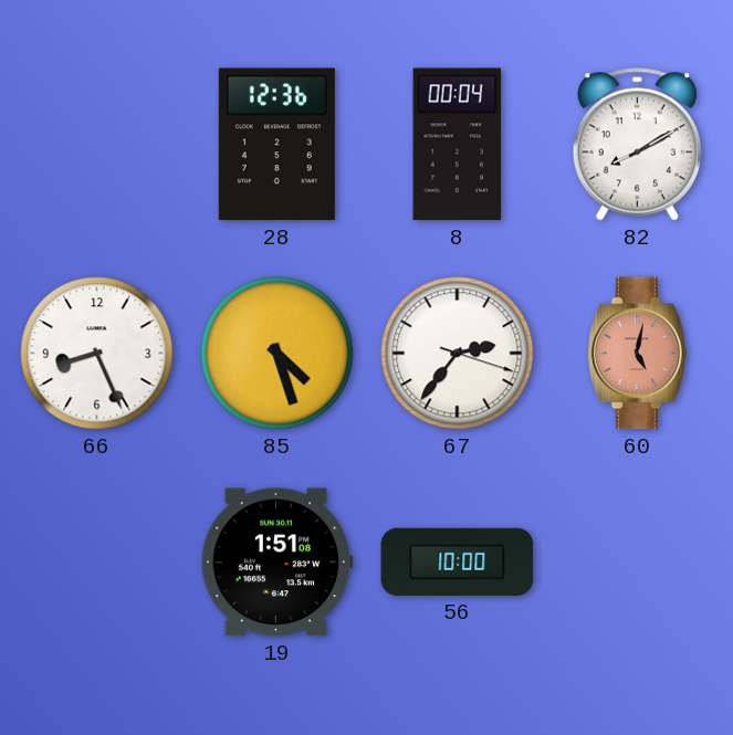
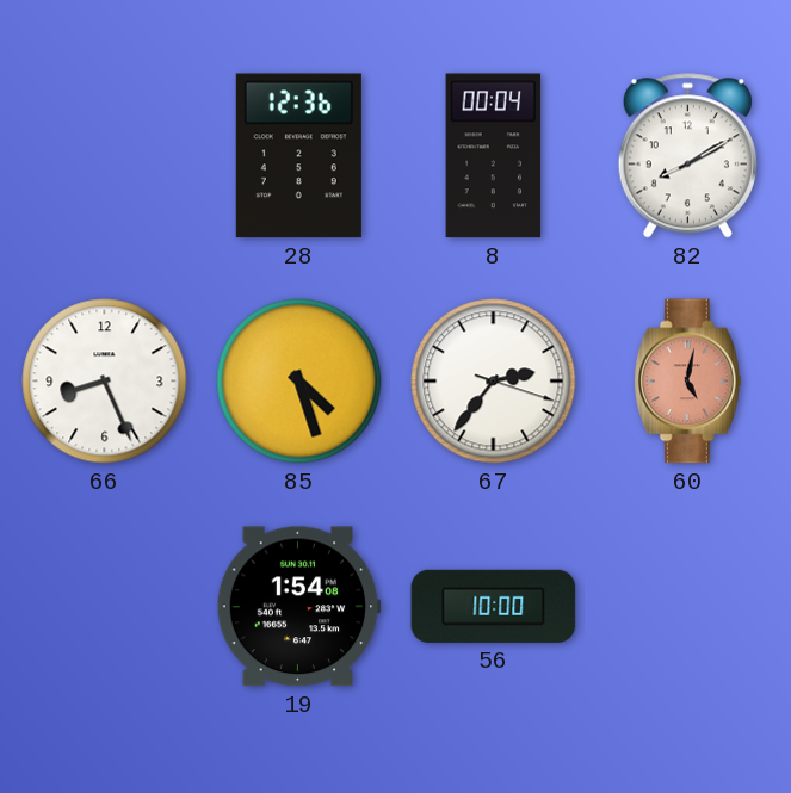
19: 1:51 -> 1:54 (298, 607)
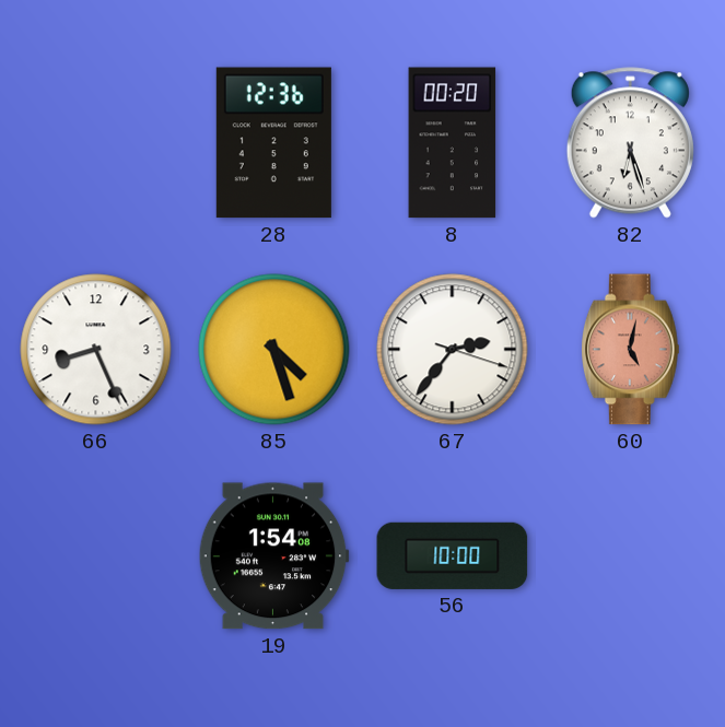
8: 00:04 -> 00:20 (453, 143)
82: 8:10 -> 6:27 (630, 143)
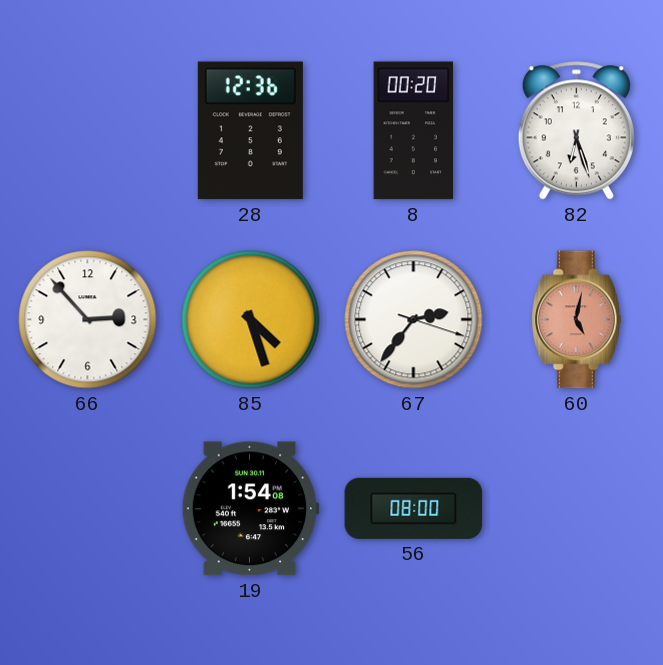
66: 8:26 -> 2:53 (88, 320)
56: 10:00 -> 08:00 (414, 508)
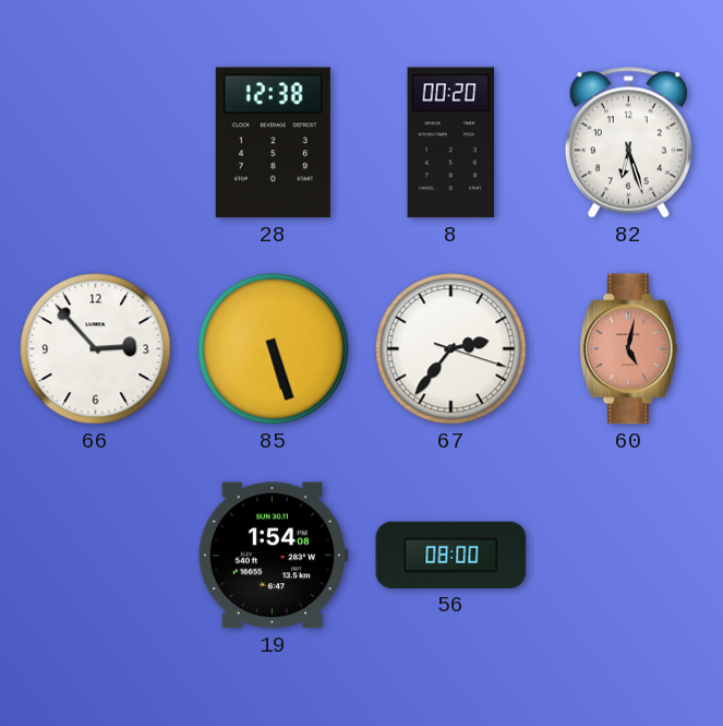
28: 12:36 -> 12:38 (273, 143)
85: 4:27 -> 5:27 (274, 349)
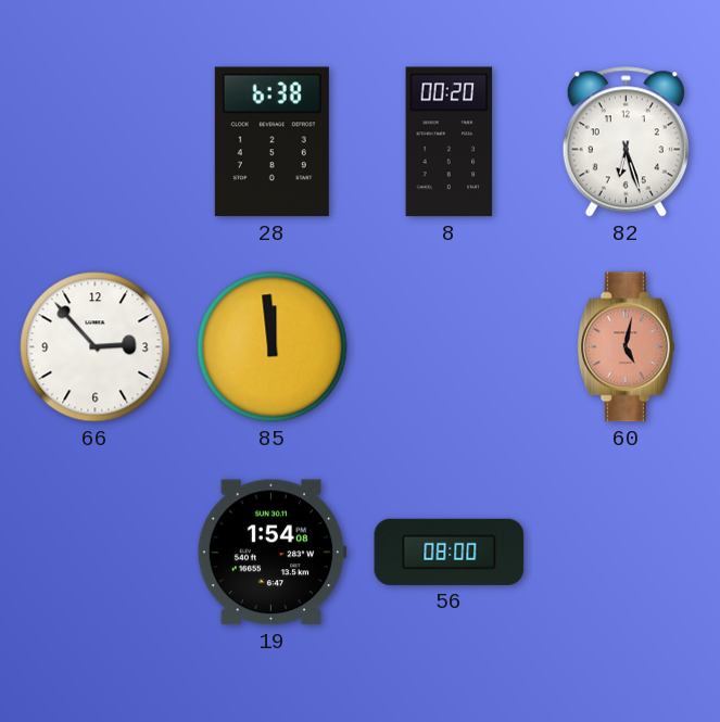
28: 12:38 -> 6:38 (271, 142)
85: 5:27 -> 11:59 (273, 347)
67: 2:36 -> none (451, 349)
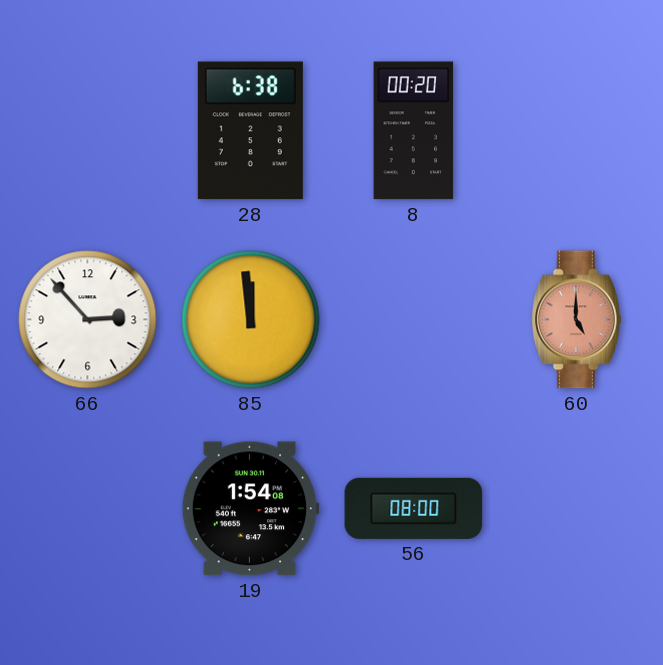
82: 6:27 -> none (626, 142)
60: 5:02 -> 5:00 (576, 320)
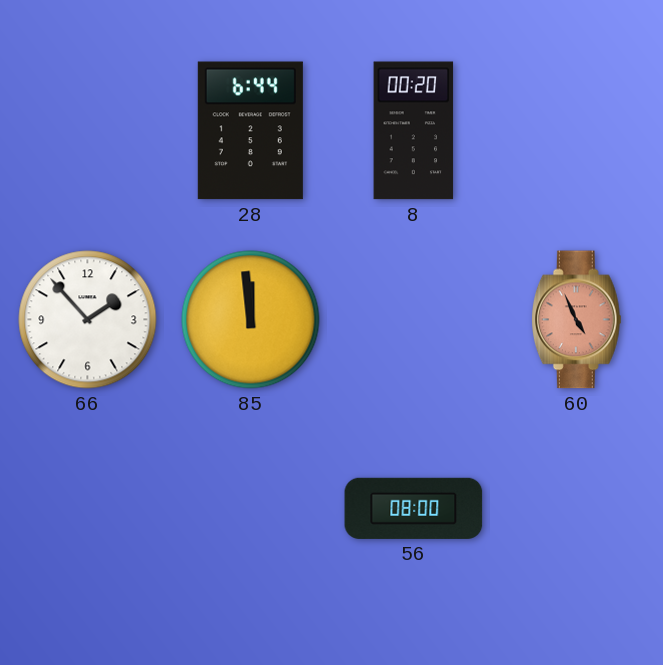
28: 6:38 -> 6:44 (250, 131)
66: 2:53 -> 1:53 (88, 320)
60: 5:00 -> 4:56 (576, 320)
19: 1:54 -> none (250, 509)
